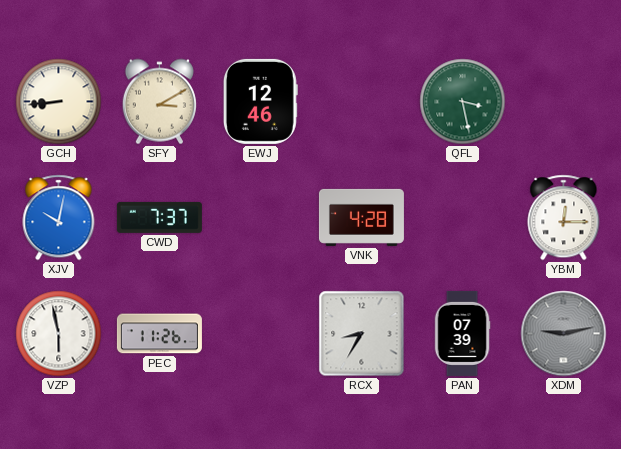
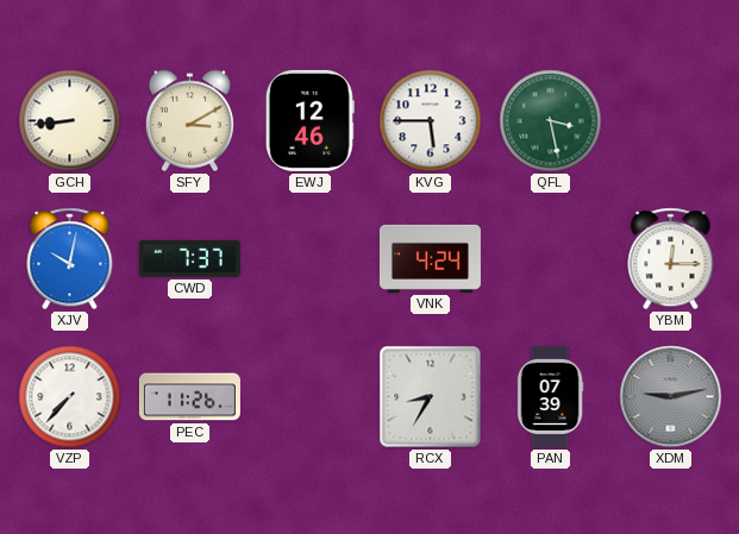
KVG: none -> 5:45 (431, 121)
VNK: 4:28 -> 4:24 (430, 258)
VZP: 5:58 -> 7:37 (70, 397)
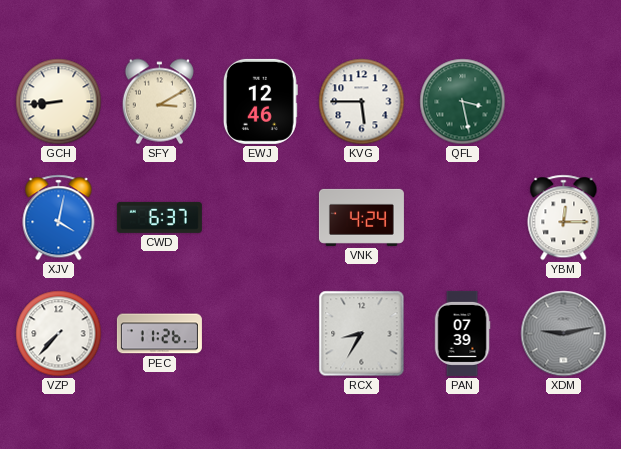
XJV: 10:02 -> 4:02 (59, 218)
CWD: 7:37 -> 6:37 (159, 217)
